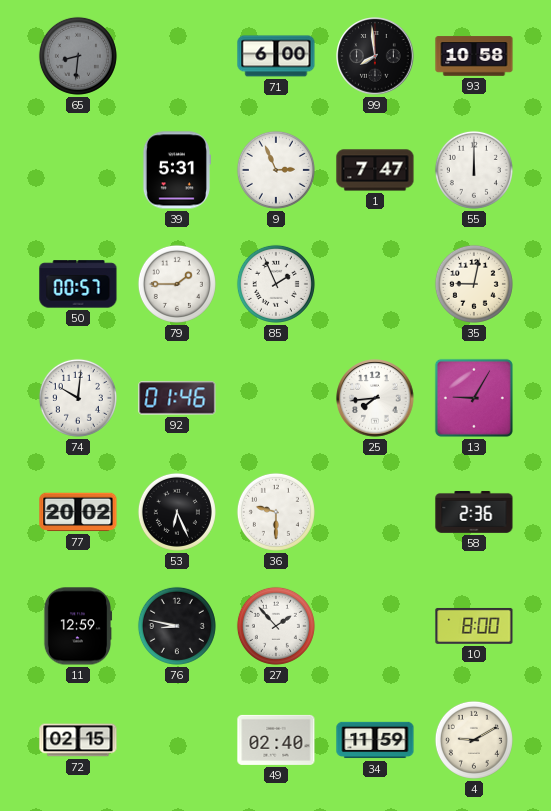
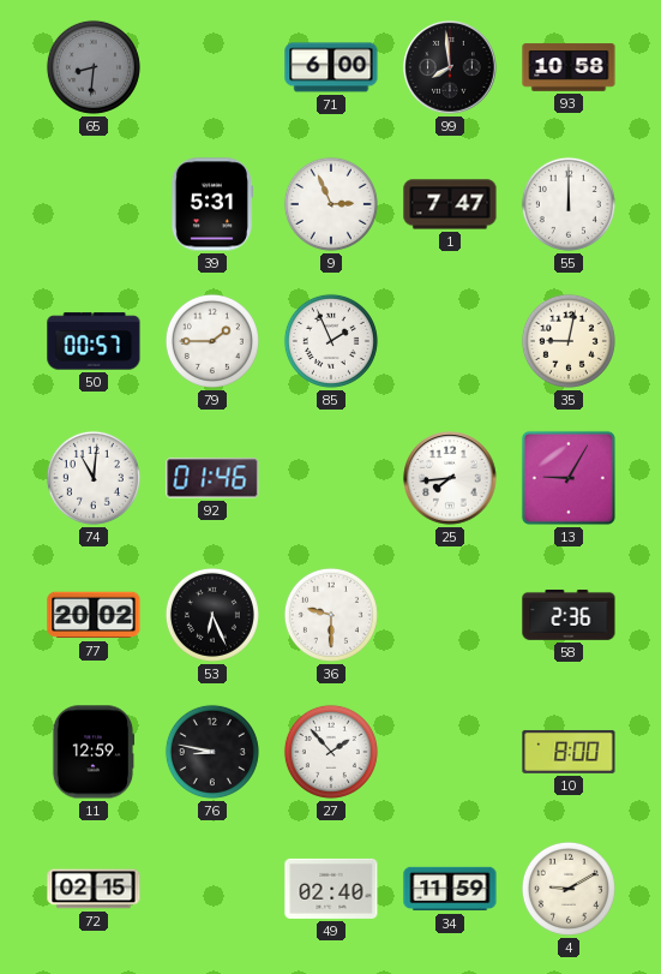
74: 10:01 -> 11:01 (94, 478)
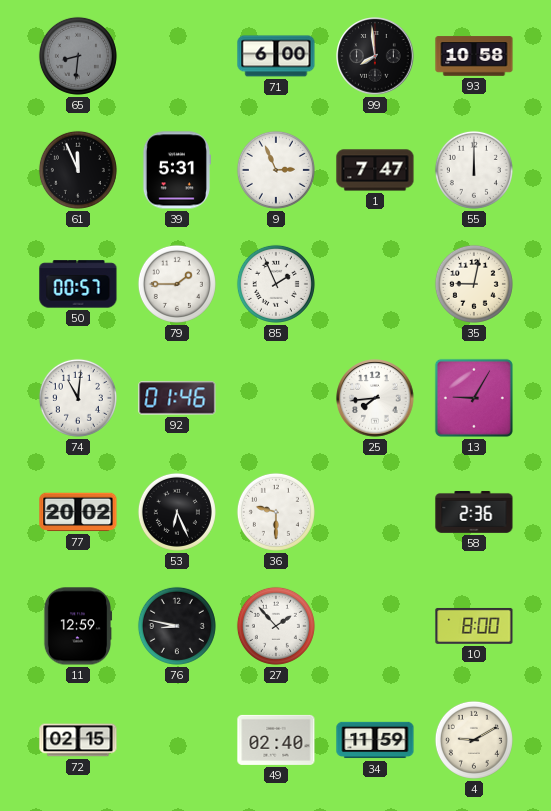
61: none -> 11:56 (78, 170)
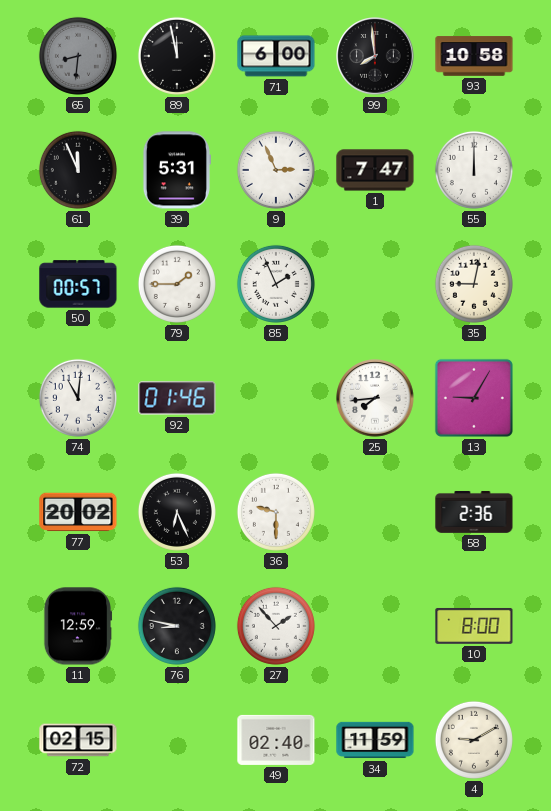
89: none -> 11:58 (177, 56)
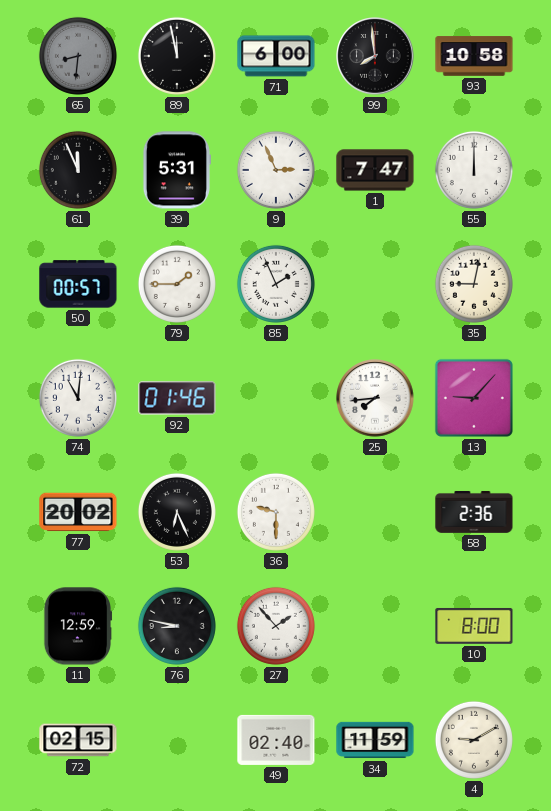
13: 9:05 -> 9:07 (474, 398)
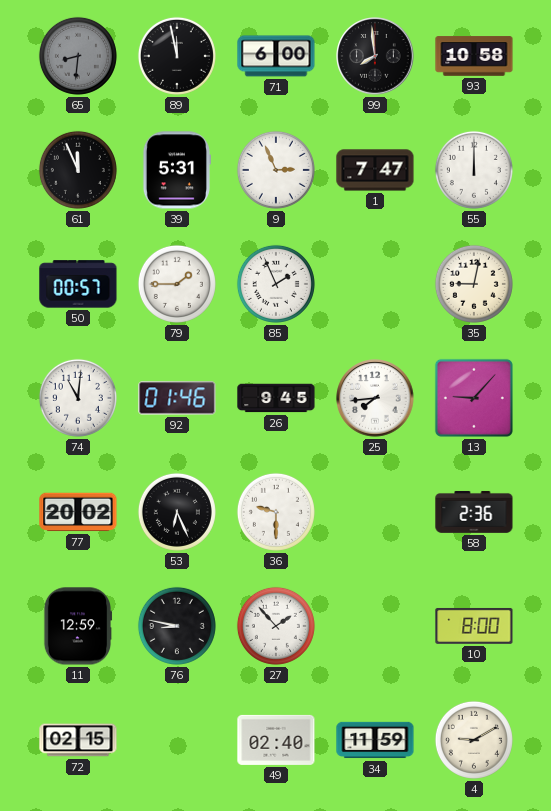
26: none -> 9:45 (276, 398)
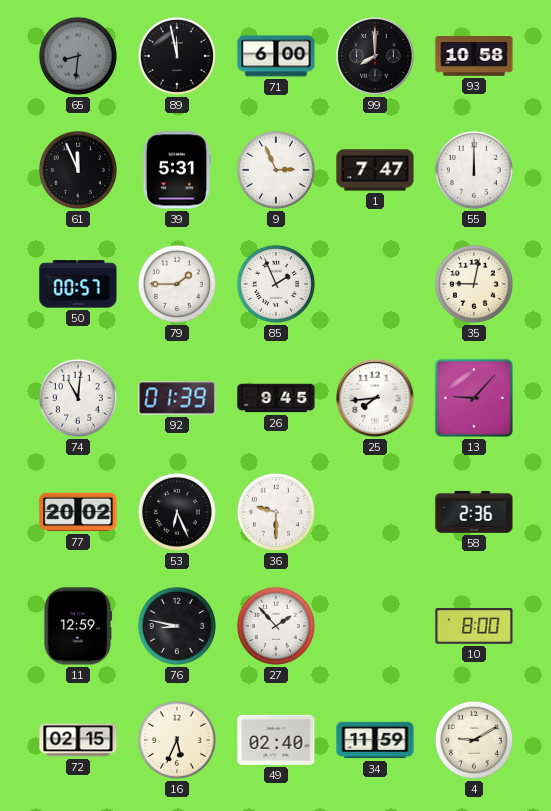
99: 7:59 -> 8:00 (375, 56)
92: 01:46 -> 01:39 (177, 398)
16: none -> 5:34 (177, 740)
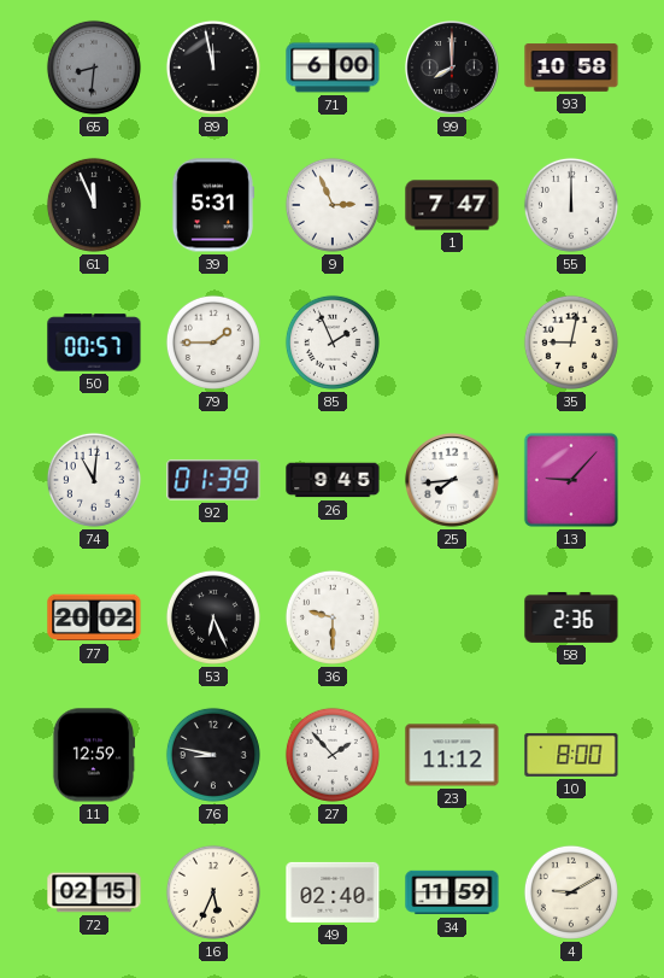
23: none -> 11:12 (452, 755)
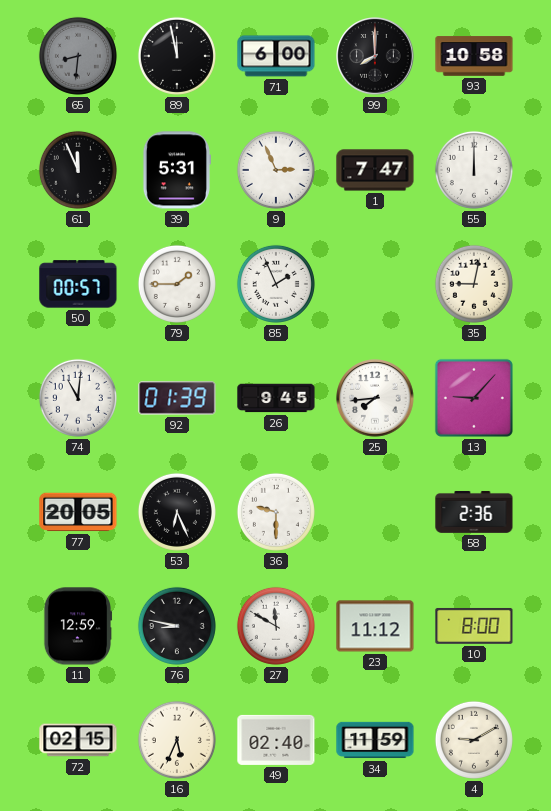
77: 20:02 -> 20:05 (78, 512)
27: 1:53 -> 11:50 (276, 626)
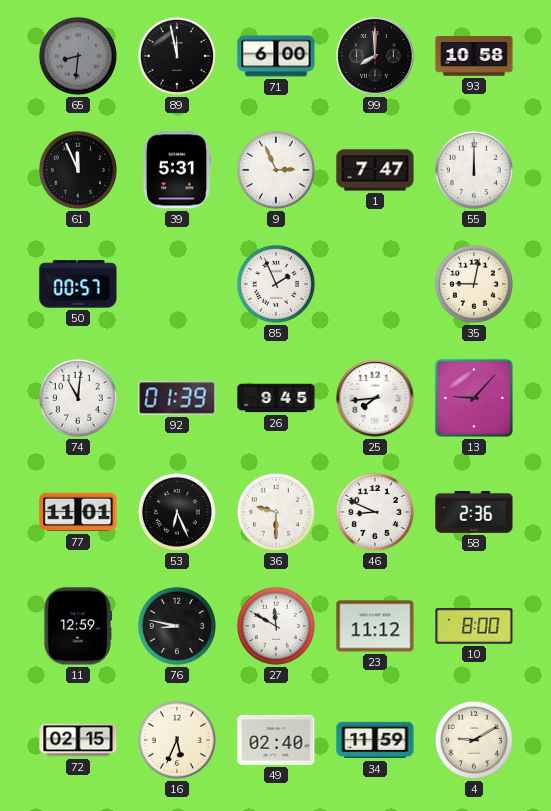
79: 1:45 -> none (177, 284)
77: 20:05 -> 11:01 (78, 512)
46: none -> 8:49 (375, 512)
